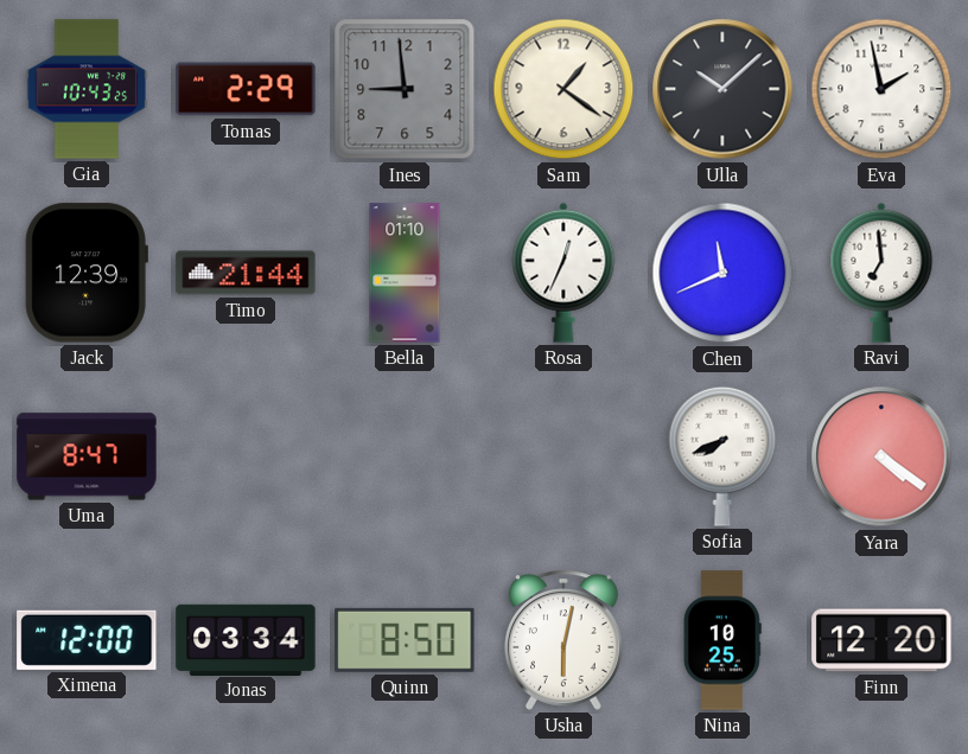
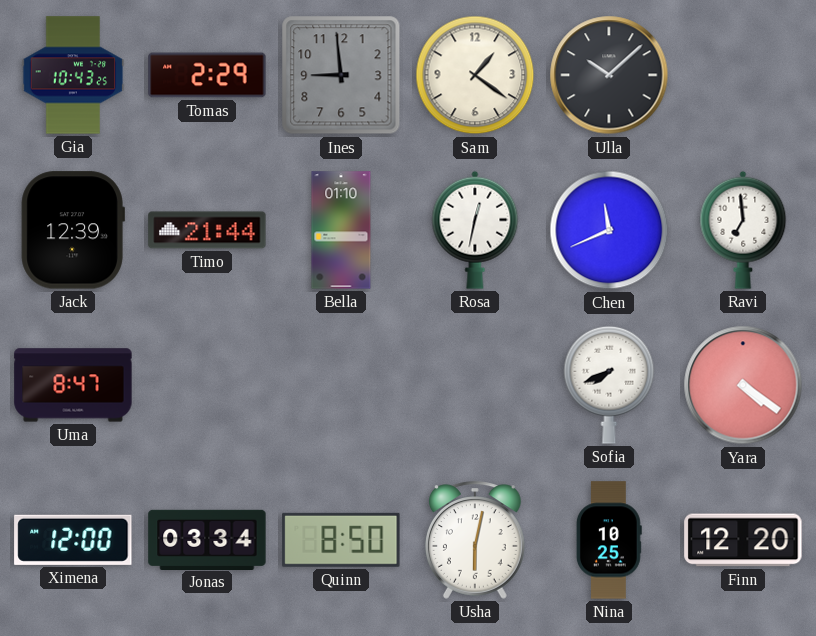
Eva: 1:58 -> none (881, 89)
Rosa: 12:34 -> 12:32 (475, 230)
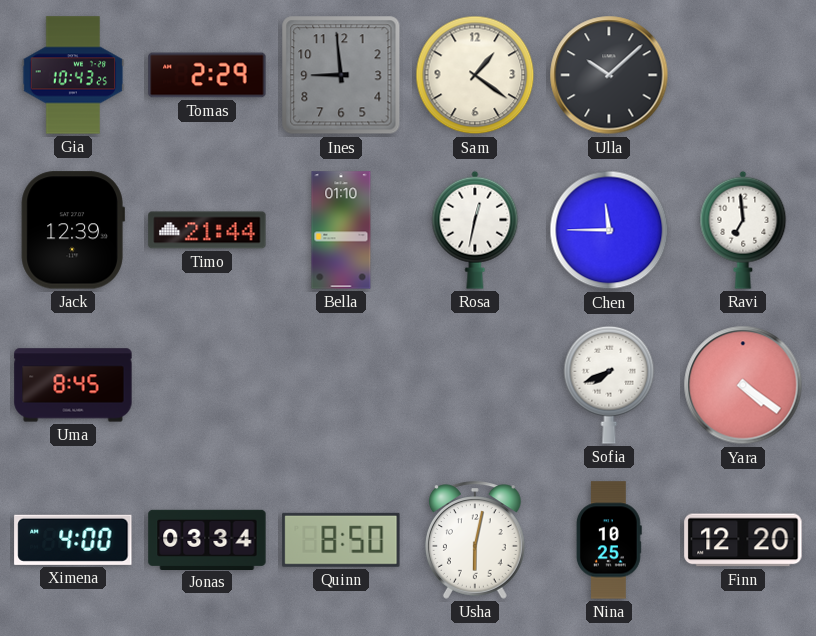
Chen: 11:41 -> 11:45 (609, 230)
Uma: 8:47 -> 8:45 (73, 385)
Ximena: 12:00 -> 4:00 (73, 540)
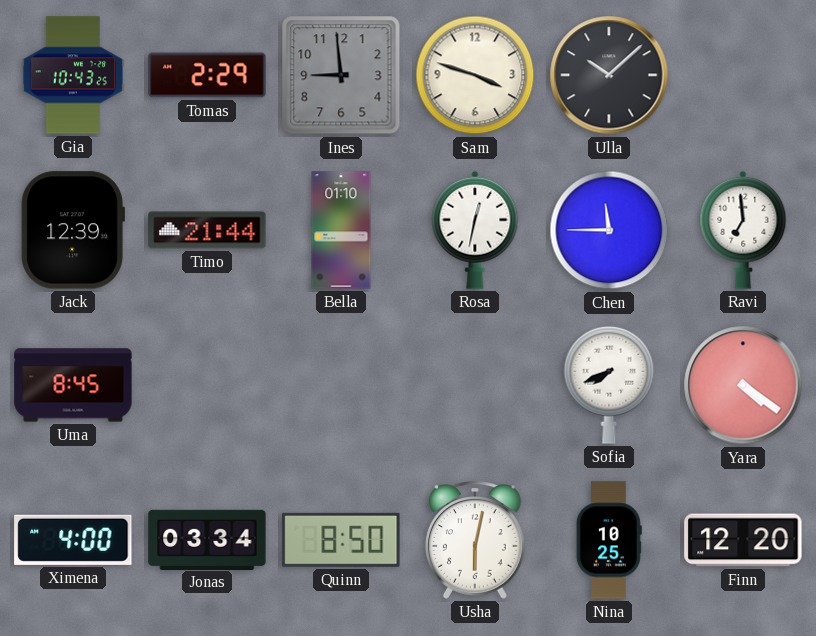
Sam: 1:21 -> 3:48 (475, 75)
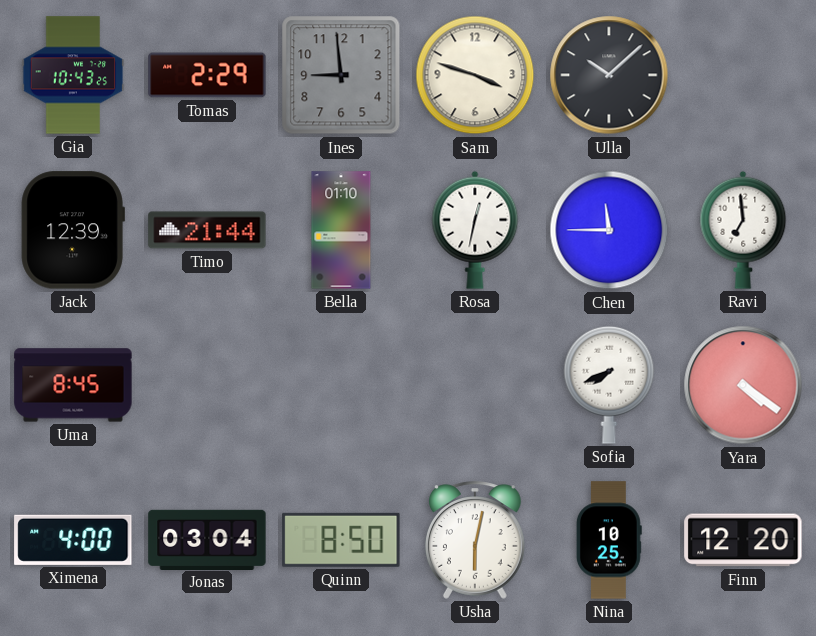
Jonas: 03:34 -> 03:04 (207, 539)
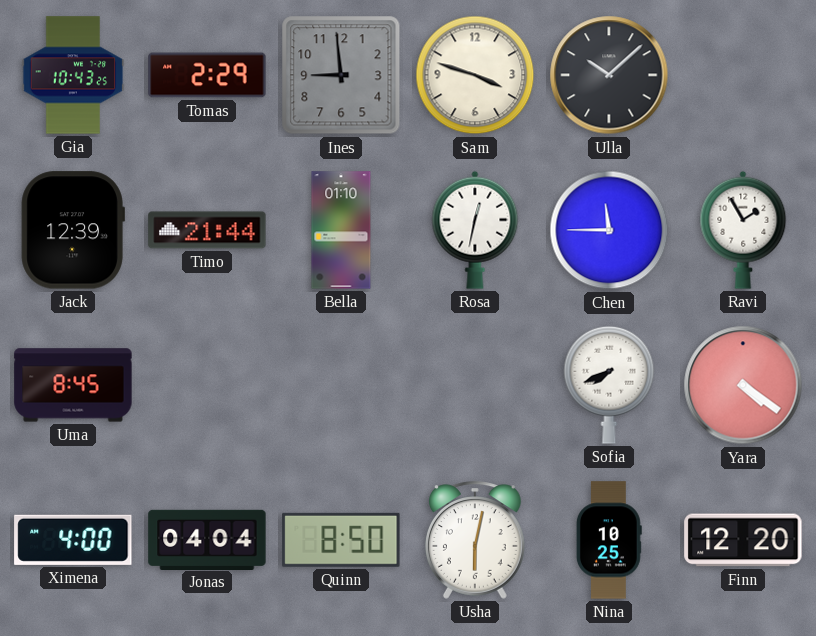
Ravi: 6:59 -> 1:55 (743, 230)
Jonas: 03:04 -> 04:04 (207, 539)
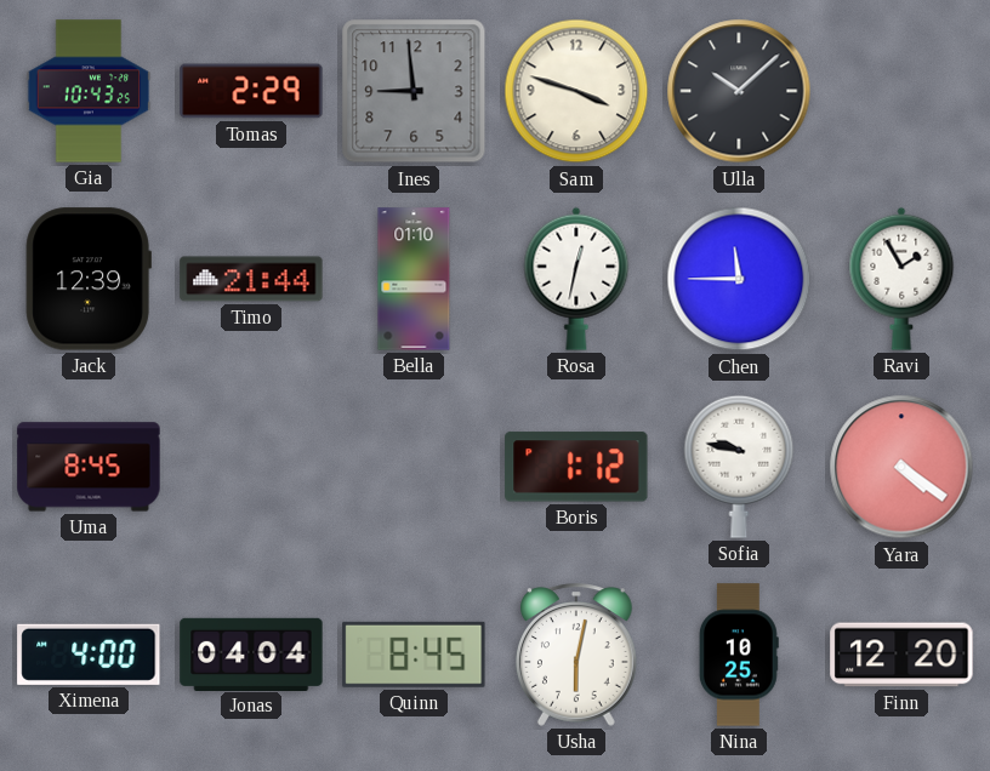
Boris: none -> 1:12 (576, 467)
Sofia: 7:41 -> 9:47 (739, 467)
Quinn: 8:50 -> 8:45 (414, 655)
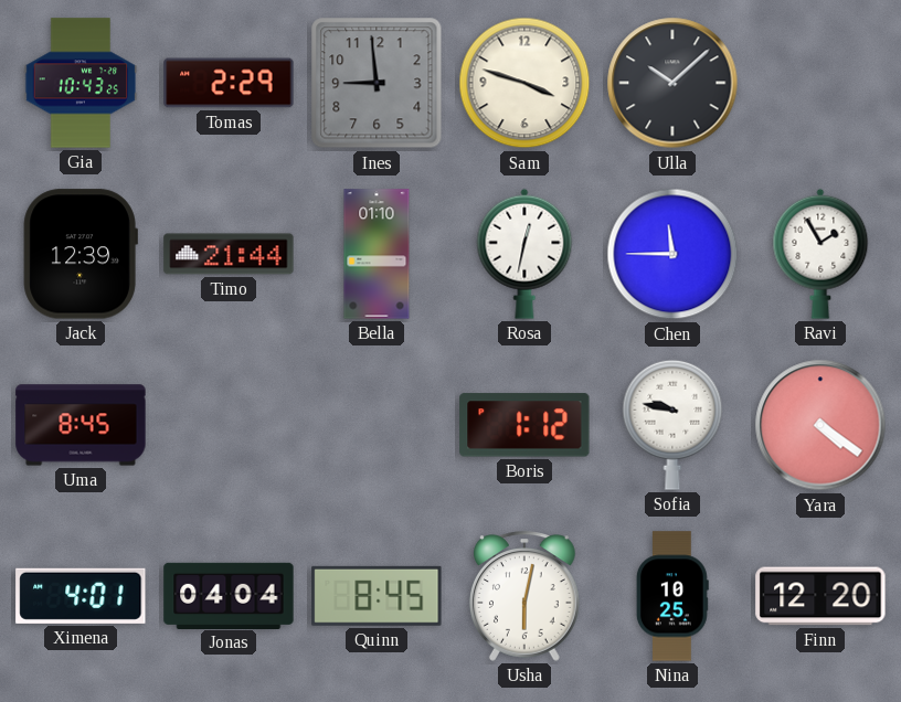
Ximena: 4:00 -> 4:01 (81, 596)
